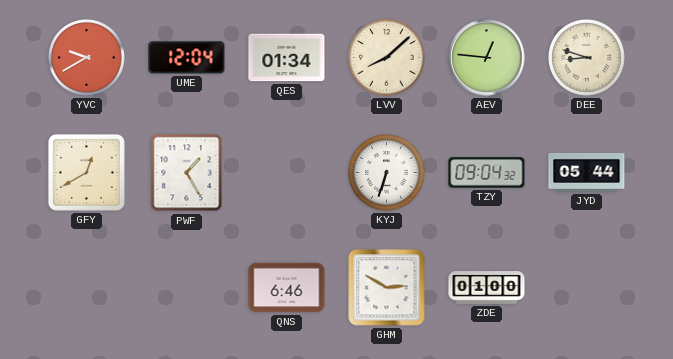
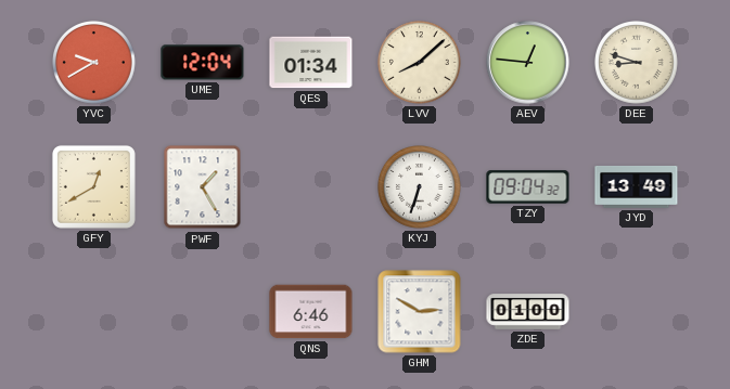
JYD: 05:44 -> 13:49 (637, 186)
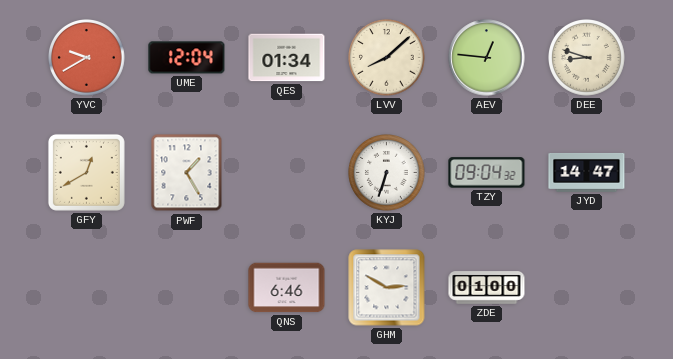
JYD: 13:49 -> 14:47 (587, 172)
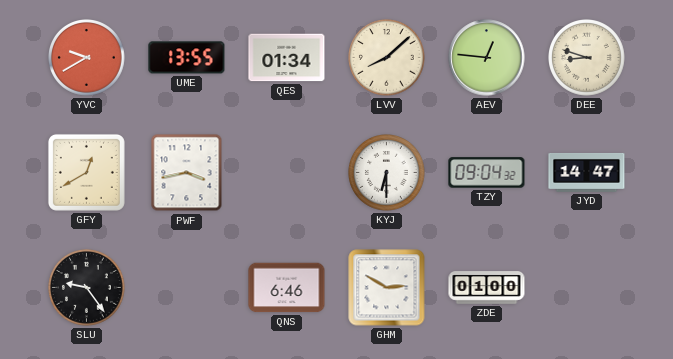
UME: 12:04 -> 13:55 (187, 58)
PWF: 1:25 -> 3:43 (187, 173)
KYJ: 6:33 -> 6:30 (387, 173)
SLU: none -> 9:24 (87, 288)
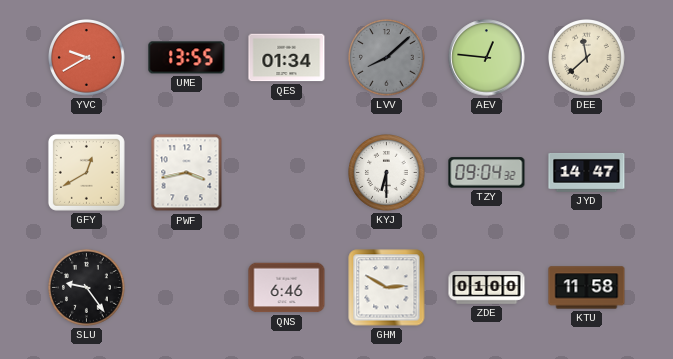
LVV dial: cream -> grey (387, 58)
DEE: 8:48 -> 11:38 (587, 58)
KTU: none -> 11:58 (587, 288)
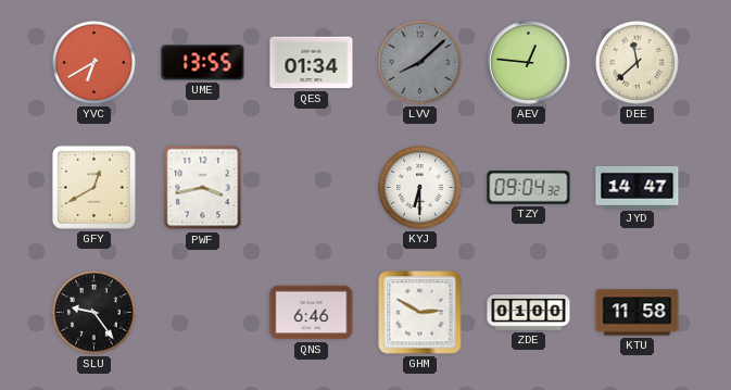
YVC: 9:40 -> 6:40 (94, 63)
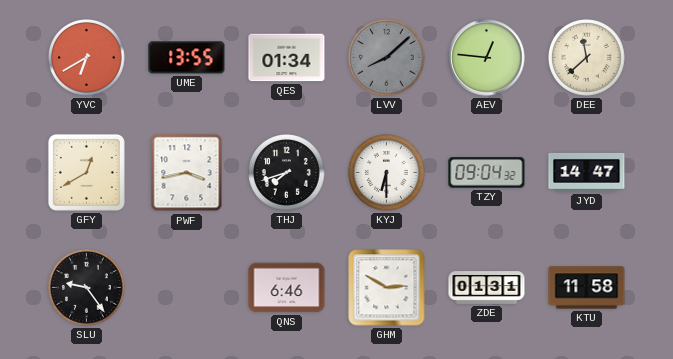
THJ: none -> 7:42 (287, 173)
ZDE: 01:00 -> 01:31 (487, 288)
